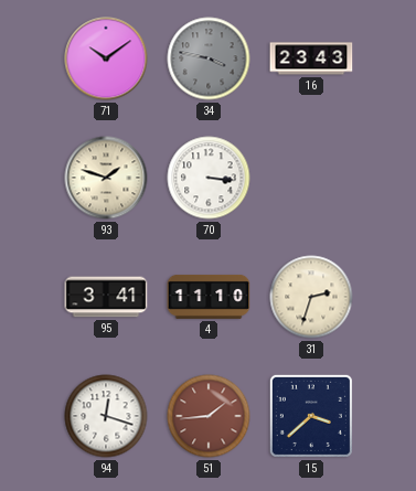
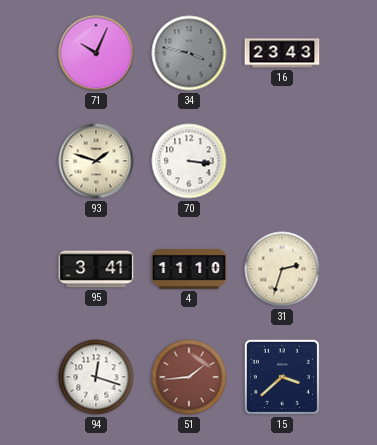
71: 10:09 -> 10:04 (96, 53)
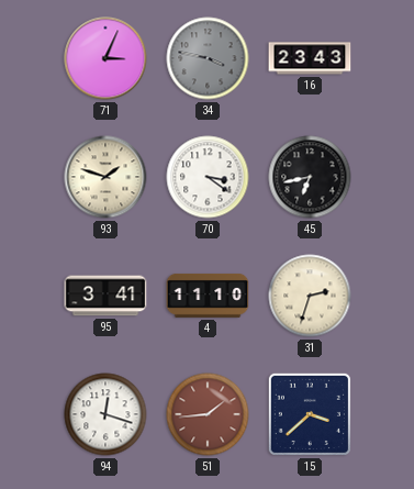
71: 10:04 -> 3:04 (105, 58)
70: 3:16 -> 3:21 (208, 177)
45: none -> 6:43 (310, 177)
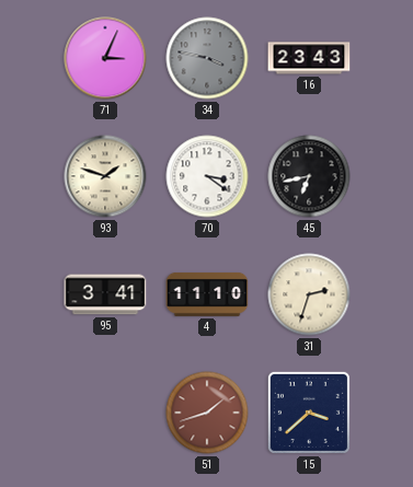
94: 12:18 -> none (105, 414)
51: 1:44 -> 1:42 (207, 413)
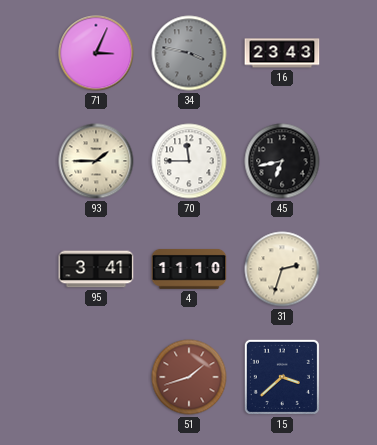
93: 1:48 -> 1:45 (96, 161)
70: 3:21 -> 11:45 (189, 161)
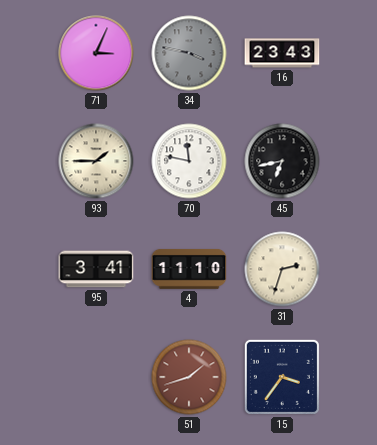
70: 11:45 -> 11:47 (189, 161)
15: 3:38 -> 3:36 (282, 377)
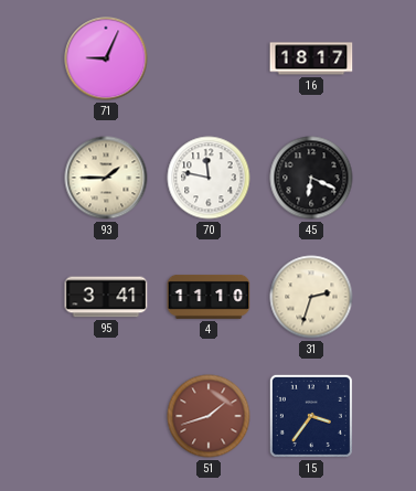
71: 3:04 -> 9:04 (106, 58)
34: 3:47 -> none (189, 53)
16: 23:43 -> 18:17 (311, 58)
45: 6:43 -> 6:19 (311, 178)
